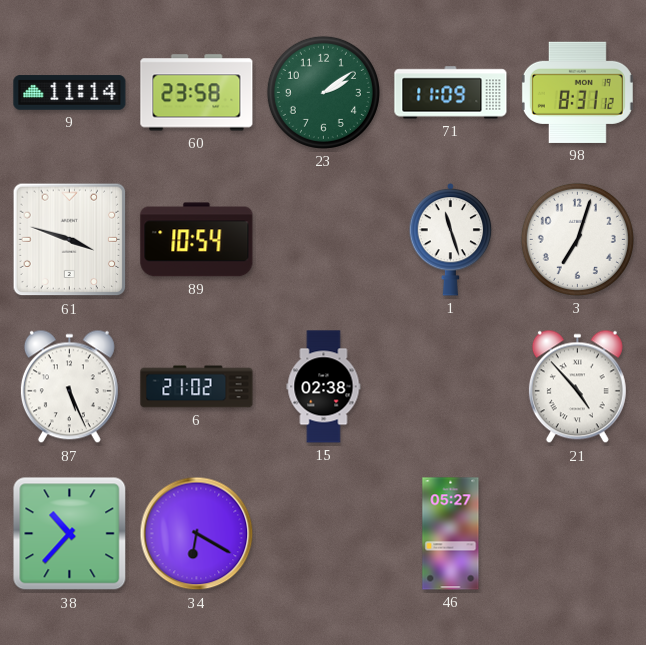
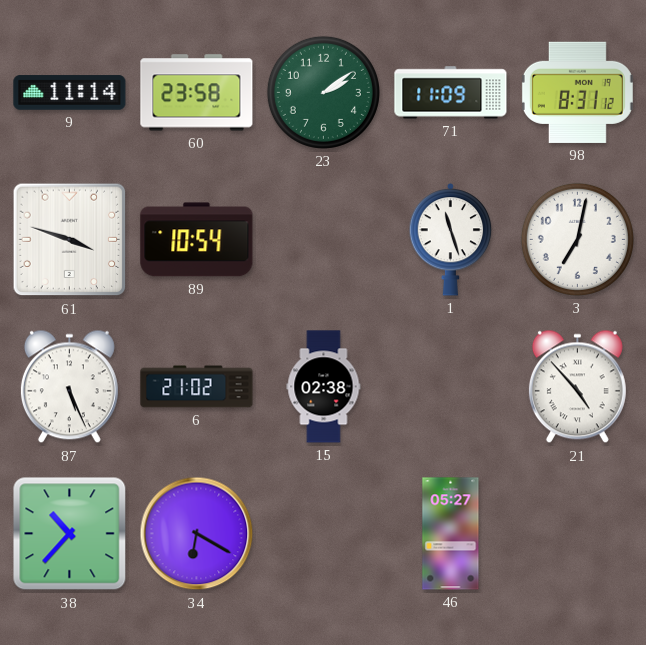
3: 7:03 -> 7:02 (577, 239)
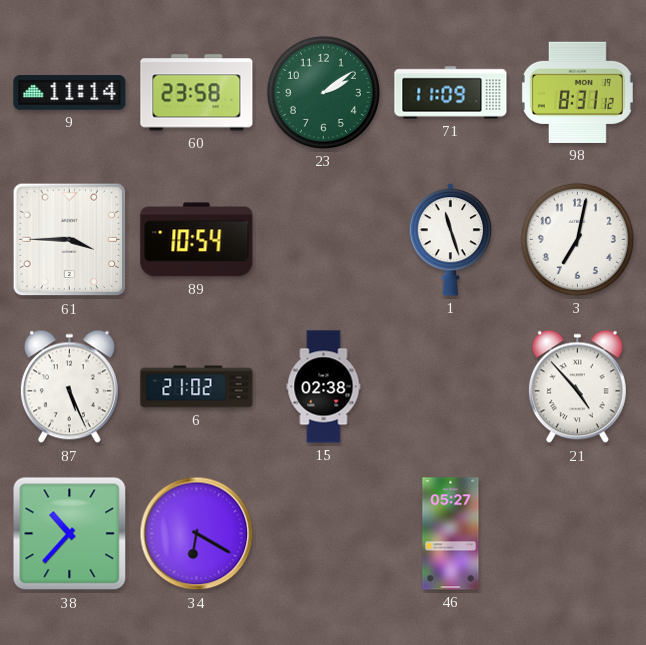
61: 3:48 -> 3:45 (70, 240)
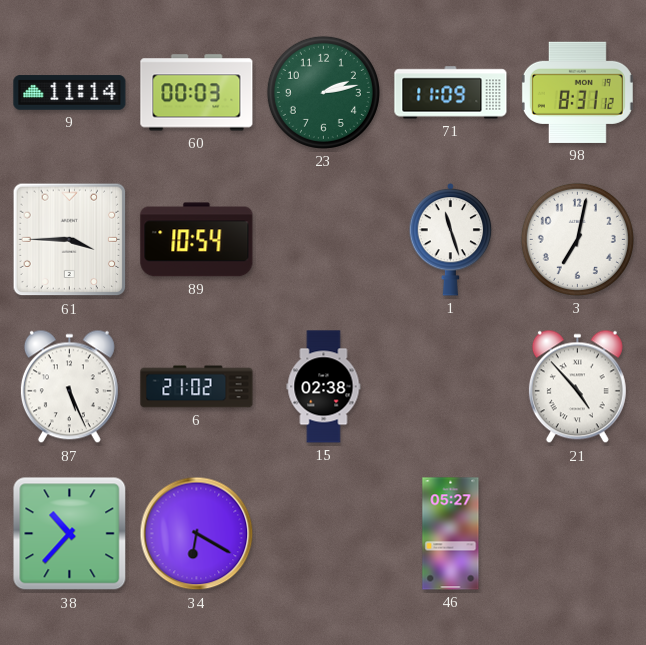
60: 23:58 -> 00:03 (197, 93)
23: 2:09 -> 2:13 (323, 92)
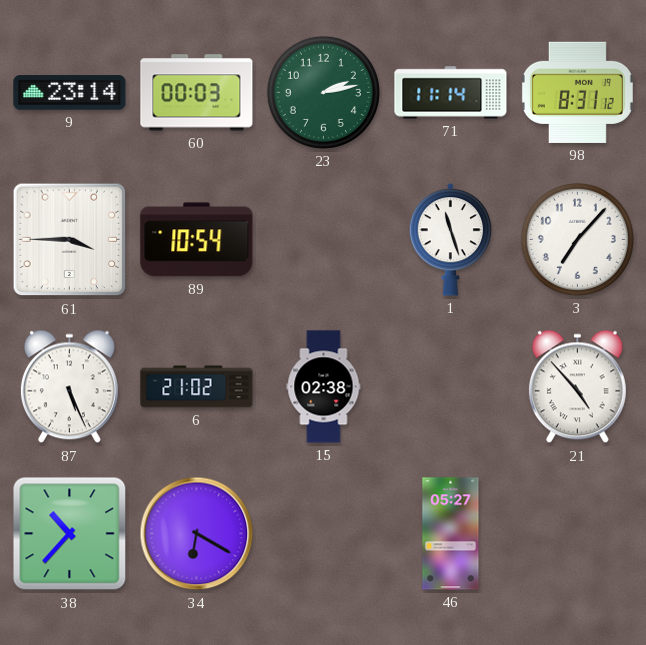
9: 11:14 -> 23:14 (70, 93)
71: 11:09 -> 11:14 (451, 93)
3: 7:02 -> 7:07 (577, 239)
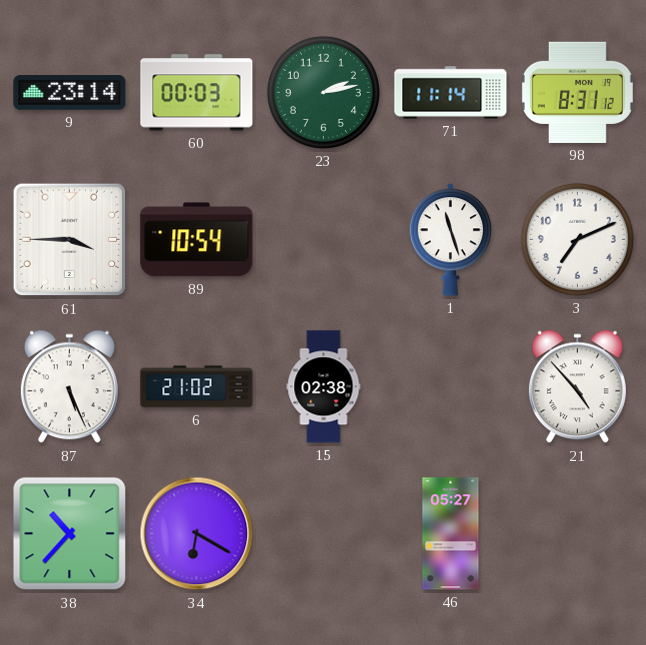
3: 7:07 -> 7:11 (577, 239)
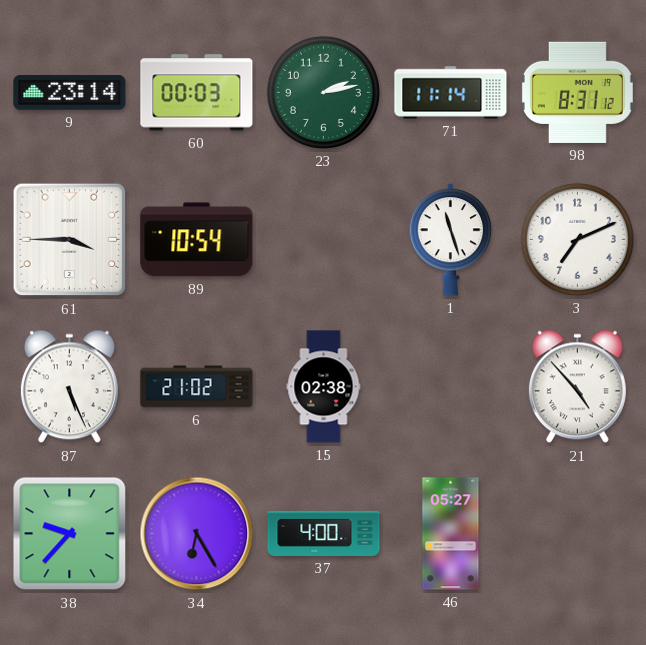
38: 10:37 -> 9:37 (70, 534)
34: 6:20 -> 6:25 (197, 534)
37: none -> 4:00 (324, 533)
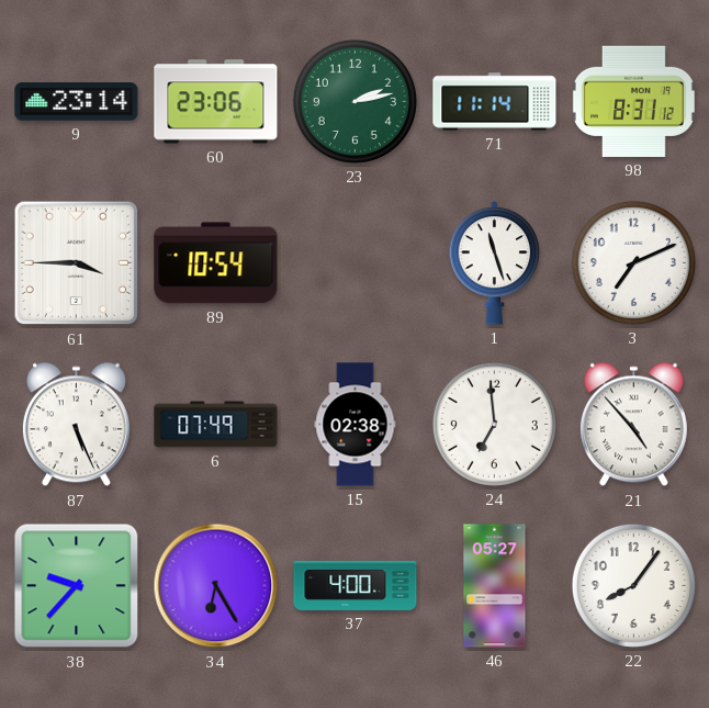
60: 00:03 -> 23:06 (216, 102)
6: 21:02 -> 07:49 (216, 425)
24: none -> 6:59 (494, 424)
22: none -> 8:06 (633, 585)
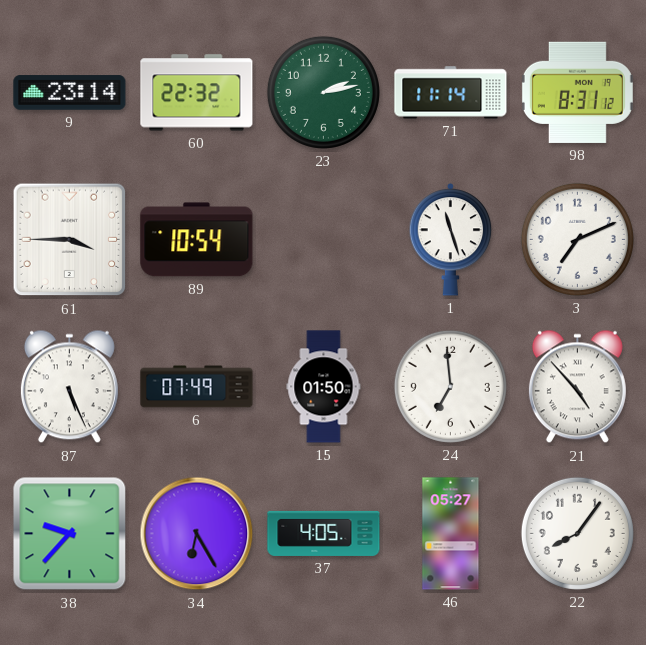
60: 23:06 -> 22:32 (197, 93)
15: 02:38 -> 01:50 (324, 387)
37: 4:00 -> 4:05 (324, 533)
